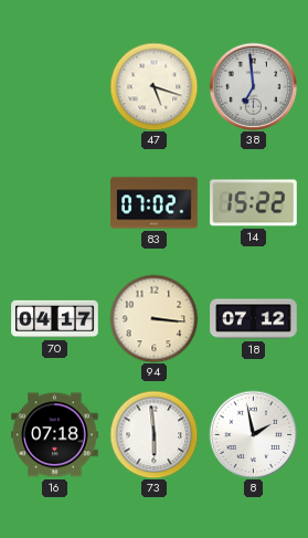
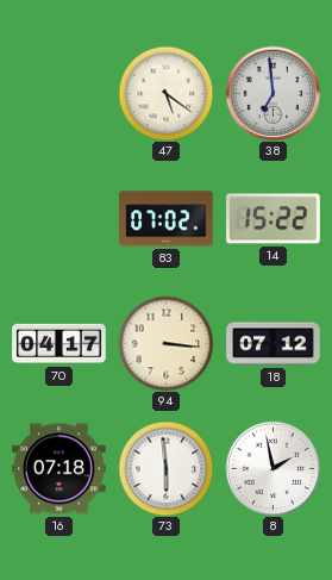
47: 5:18 -> 5:21 (165, 93)
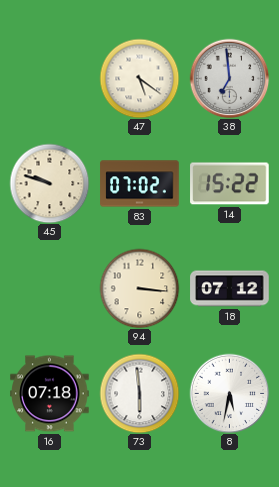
45: none -> 9:48 (49, 183)
70: 04:17 -> none (59, 344)
8: 1:58 -> 5:32 (229, 393)
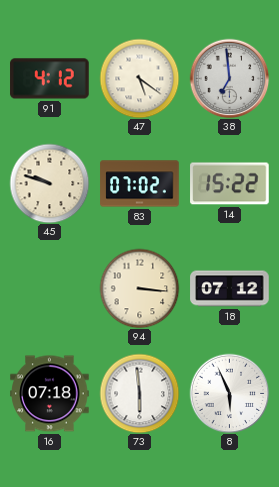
91: none -> 4:12 (50, 79)
8: 5:32 -> 5:56 (229, 393)
